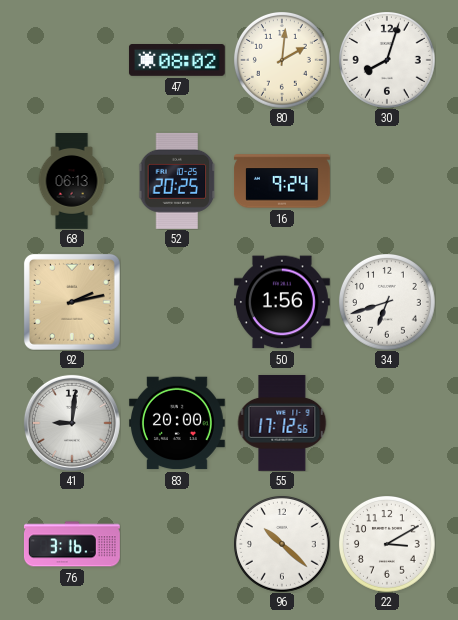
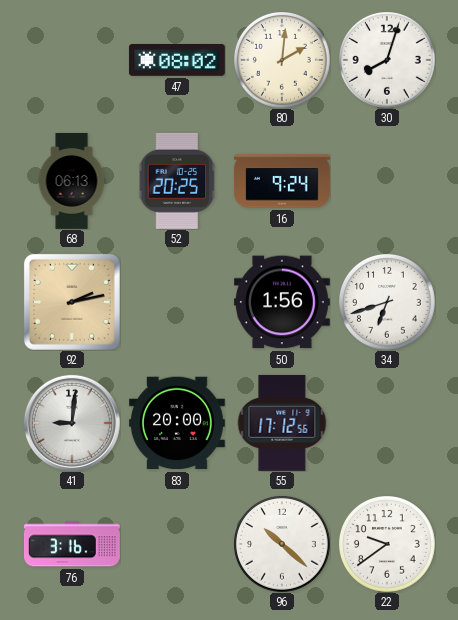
22: 3:10 -> 9:39 (387, 544)
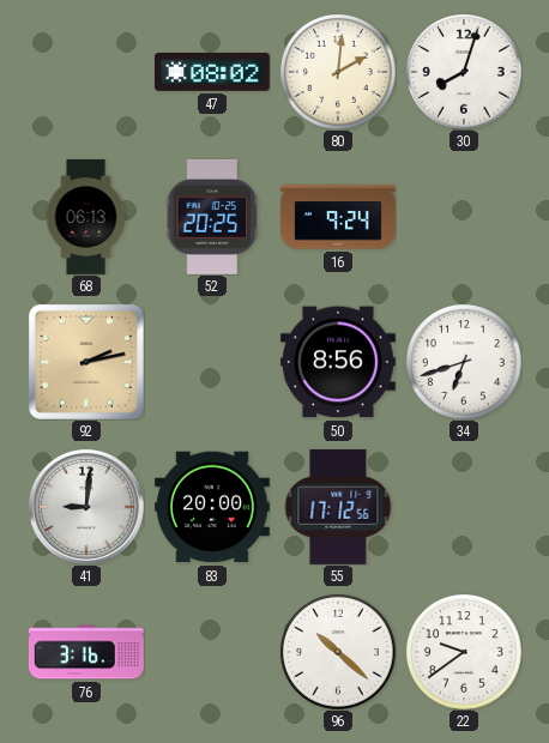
50: 1:56 -> 8:56 (338, 362)
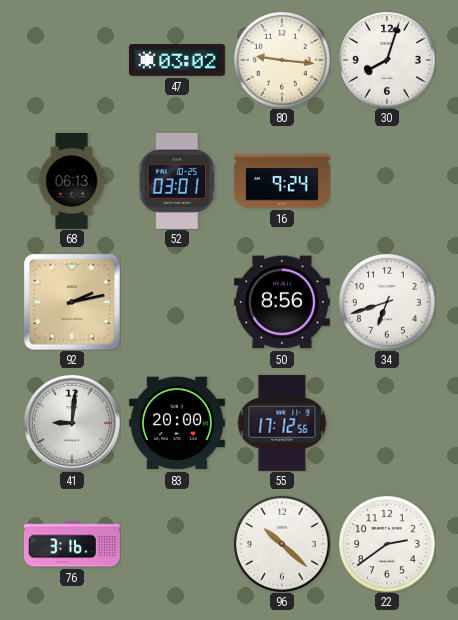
47: 08:02 -> 03:02 (177, 61)
80: 2:01 -> 9:16 (282, 60)
52: 20:25 -> 03:01 (177, 181)
22: 9:39 -> 2:39 (387, 544)
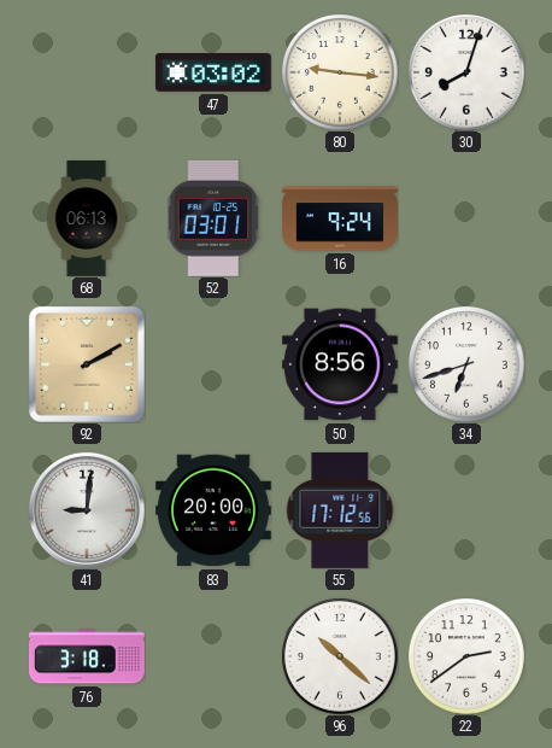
92: 2:13 -> 2:10 (87, 364)
76: 3:16 -> 3:18 (87, 656)
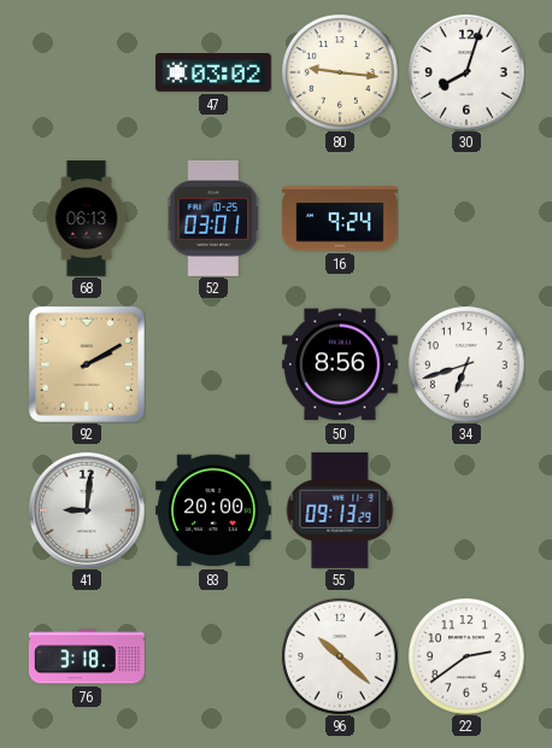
55: 17:12 -> 09:13 (340, 510)
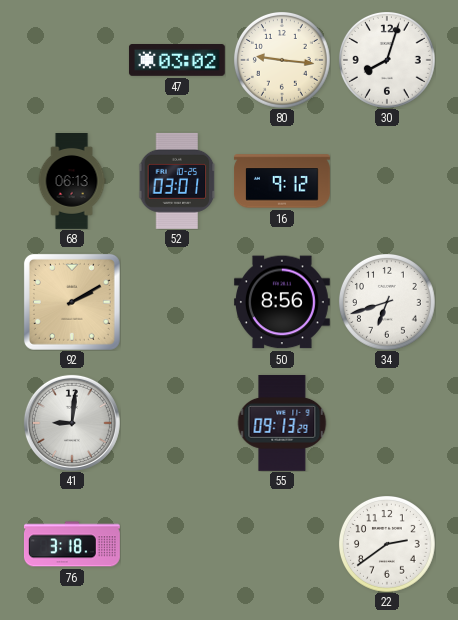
16: 9:24 -> 9:12 (282, 181)
83: 20:00 -> none (213, 510)
96: 10:22 -> none (340, 656)
